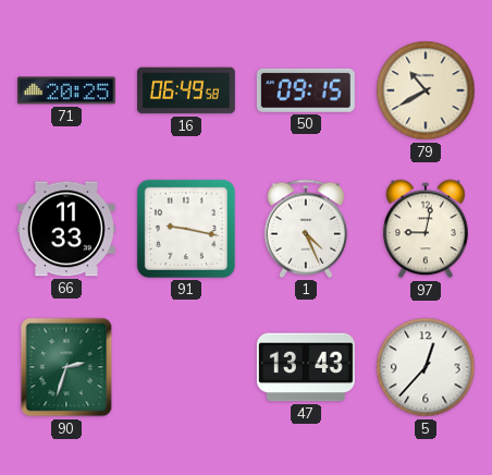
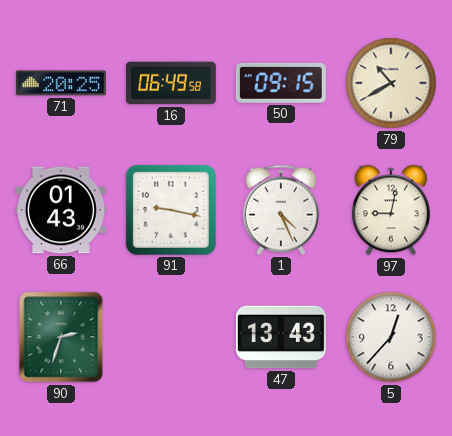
66: 11:33 -> 01:43 (61, 210)
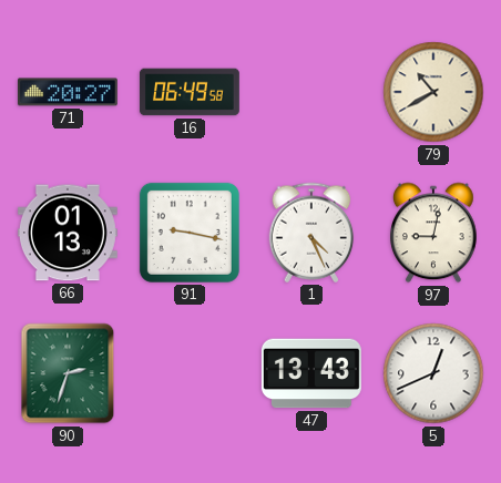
71: 20:25 -> 20:27 (68, 92)
50: 09:15 -> none (281, 83)
66: 01:43 -> 01:13 (68, 233)
5: 12:37 -> 12:41 (433, 373)
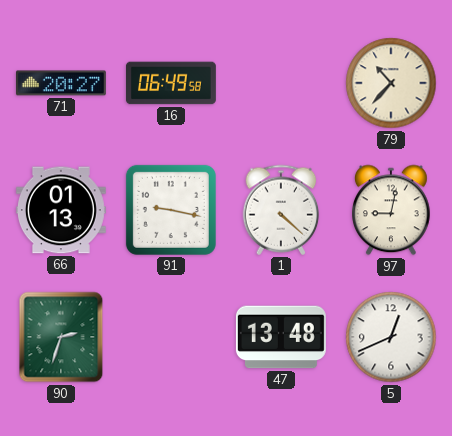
79: 10:40 -> 10:37 (391, 83)
1: 4:26 -> 4:22 (281, 210)
47: 13:43 -> 13:48 (281, 337)
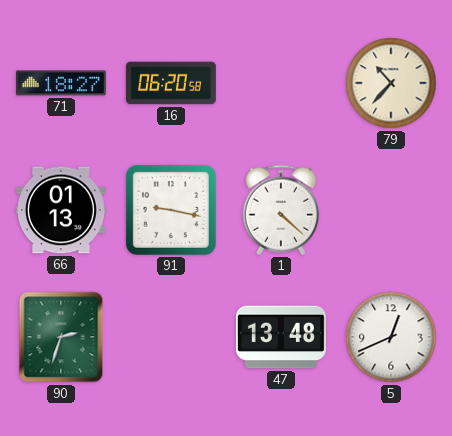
71: 20:27 -> 18:27 (61, 83)
16: 06:49 -> 06:20 (171, 83)
97: 9:02 -> none (392, 210)
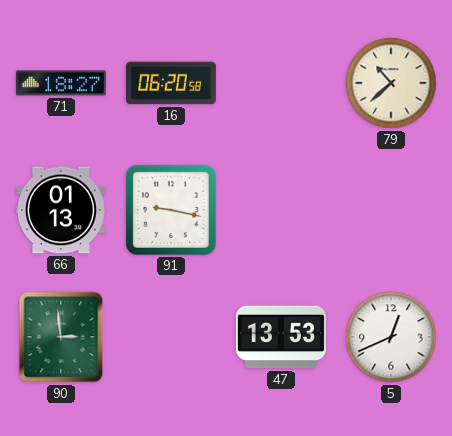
79: 10:37 -> 10:38 (391, 83)
1: 4:22 -> none (281, 210)
90: 2:33 -> 2:59 (61, 337)
47: 13:48 -> 13:53 (281, 337)
